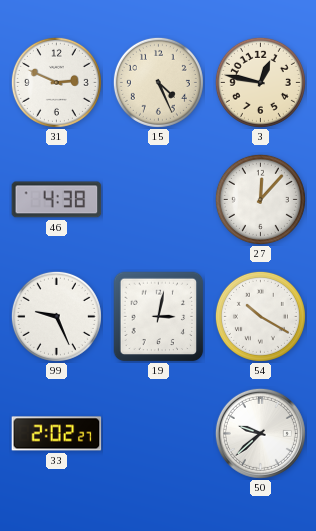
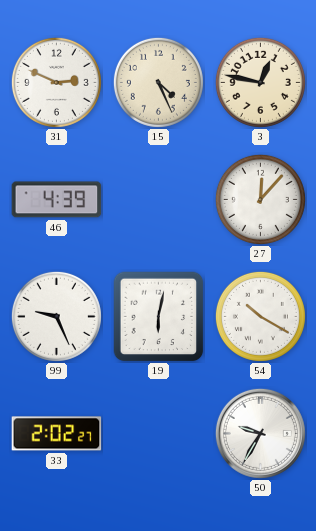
46: 4:38 -> 4:39 (57, 200)
19: 3:02 -> 6:02 (158, 316)
50: 9:38 -> 9:35 (260, 433)
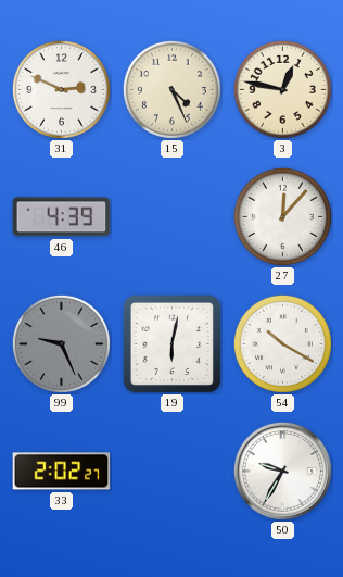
99 dial: white -> grey (61, 343)
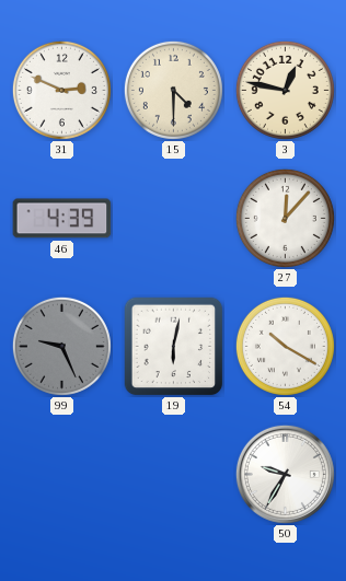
15: 4:26 -> 4:30 (173, 90)
33: 2:02 -> none (62, 472)
